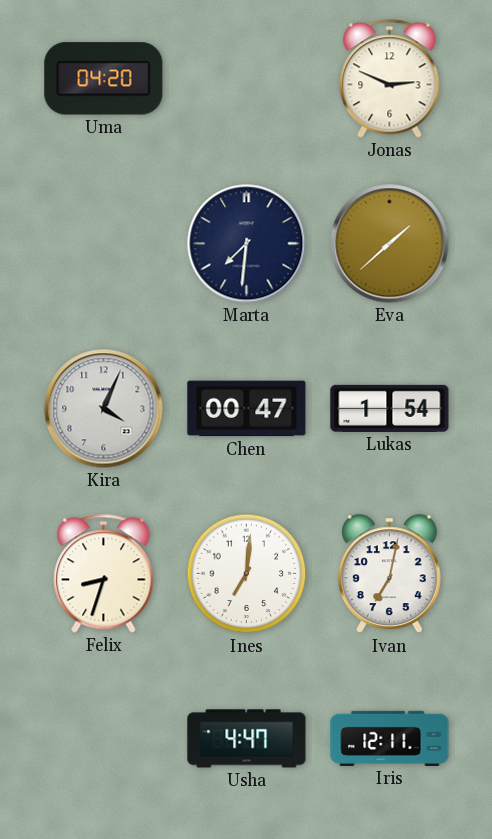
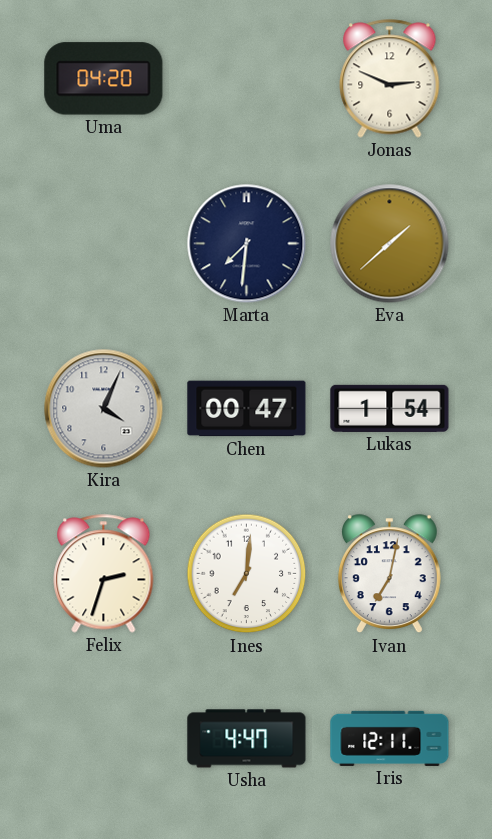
Felix: 8:33 -> 2:33 (104, 574)
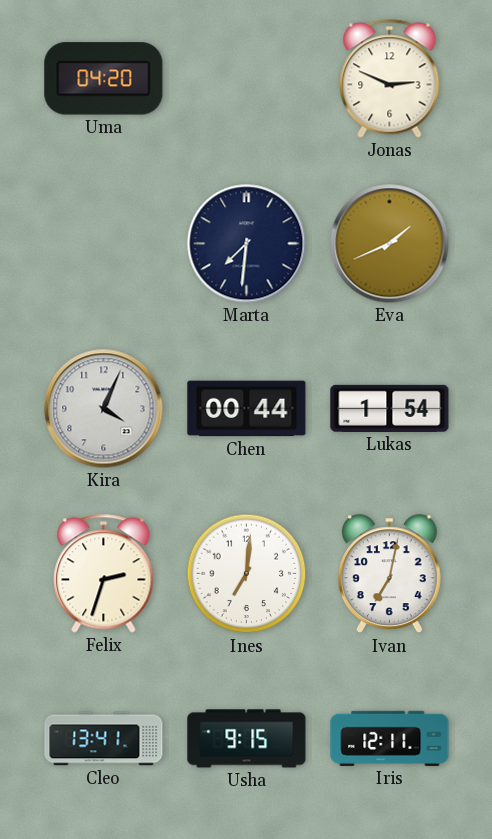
Eva: 1:38 -> 1:41 (390, 244)
Chen: 00:47 -> 00:44 (247, 409)
Cleo: none -> 13:41 (104, 739)
Usha: 4:47 -> 9:15 (247, 739)
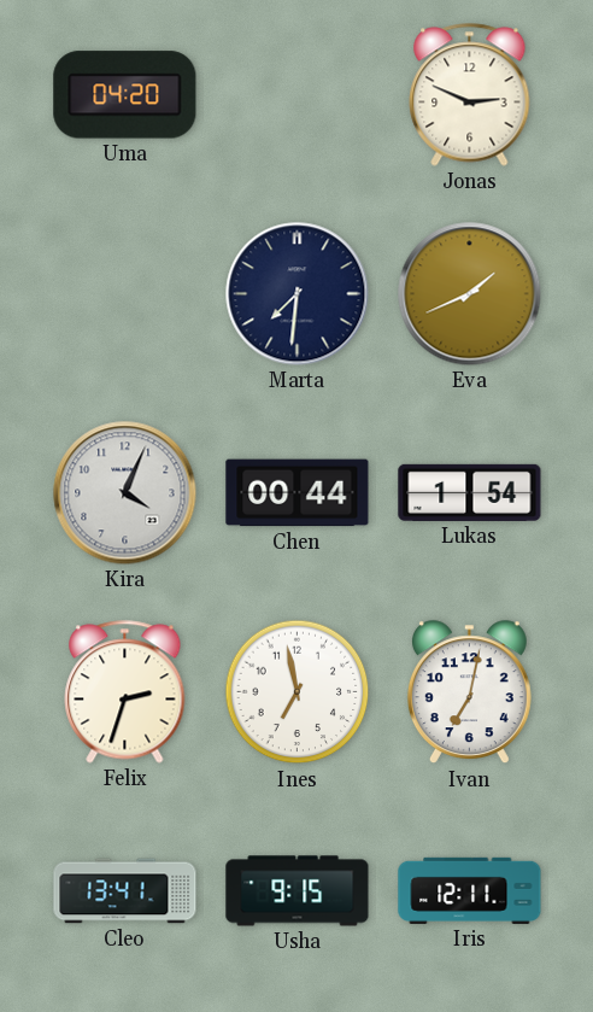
Ines: 7:01 -> 6:58 (298, 692)
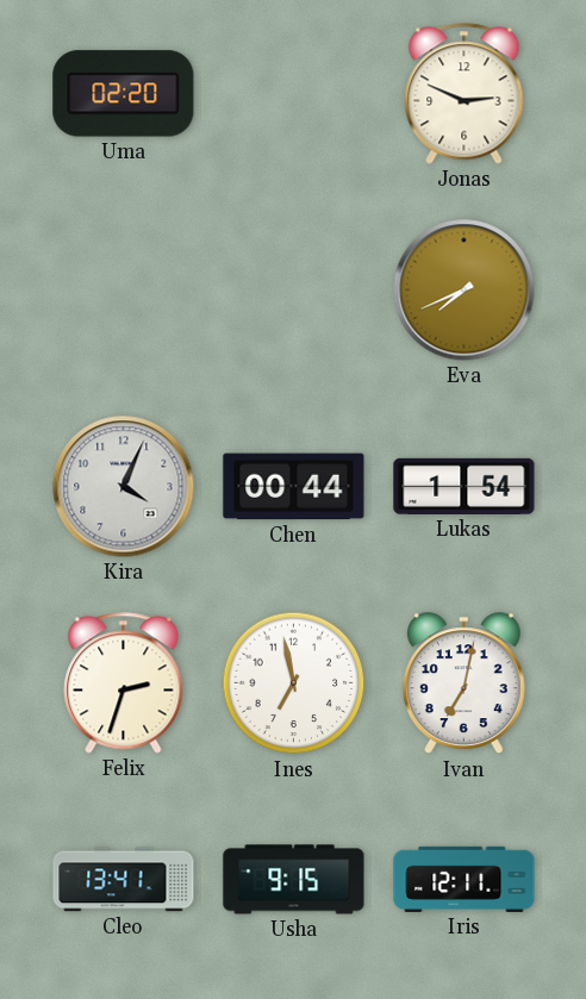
Uma: 04:20 -> 02:20 (124, 94)
Marta: 7:31 -> none (298, 294)
Eva: 1:41 -> 7:41 (465, 291)
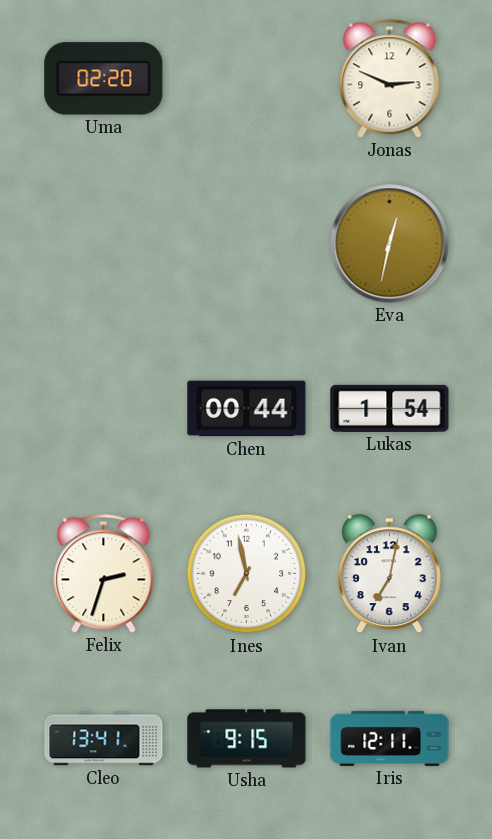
Eva: 7:41 -> 12:32 (390, 244)
Kira: 4:04 -> none (124, 487)
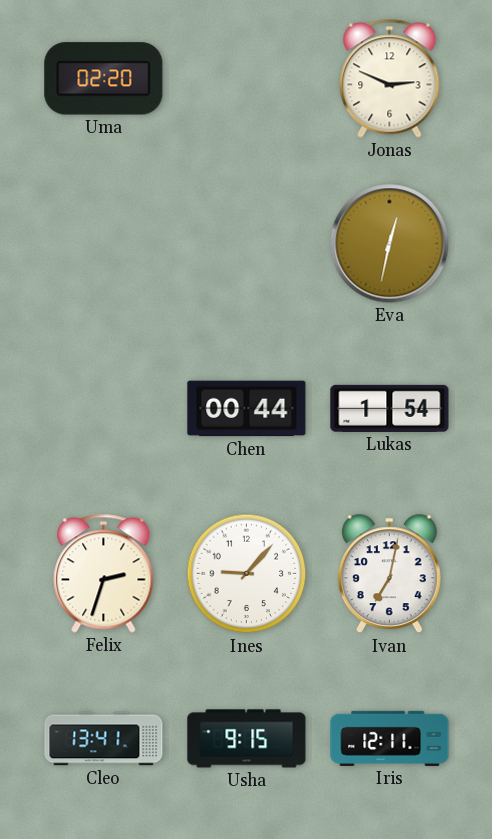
Ines: 6:58 -> 9:07 (247, 574)
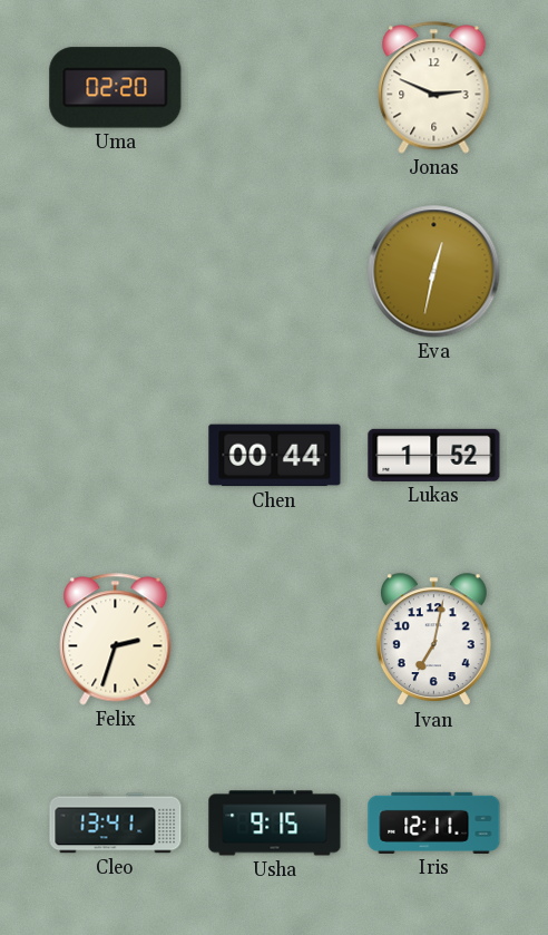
Lukas: 1:54 -> 1:52 (434, 455)
Ines: 9:07 -> none (247, 574)
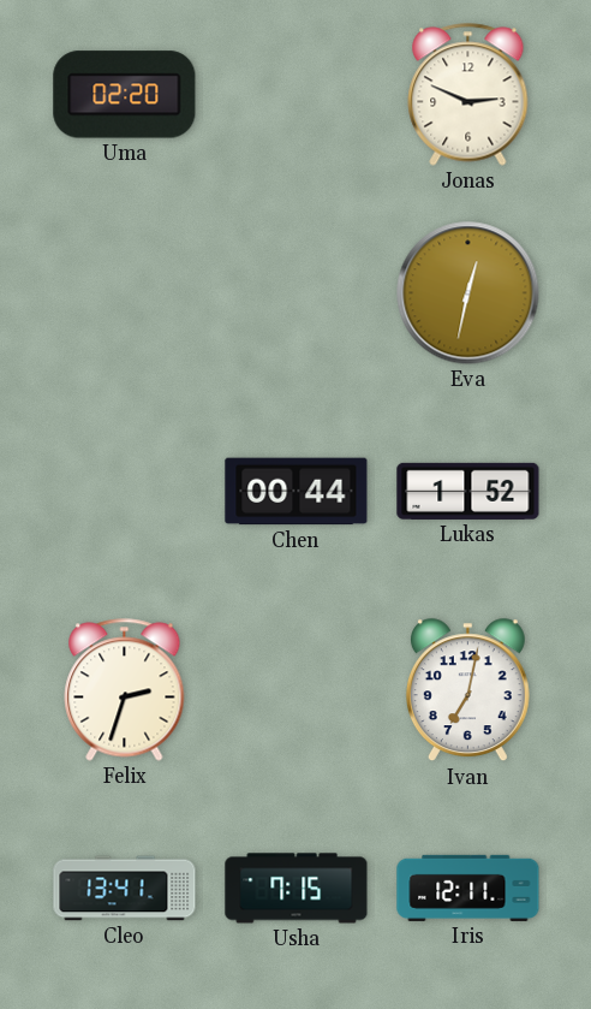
Usha: 9:15 -> 7:15 (297, 889)
